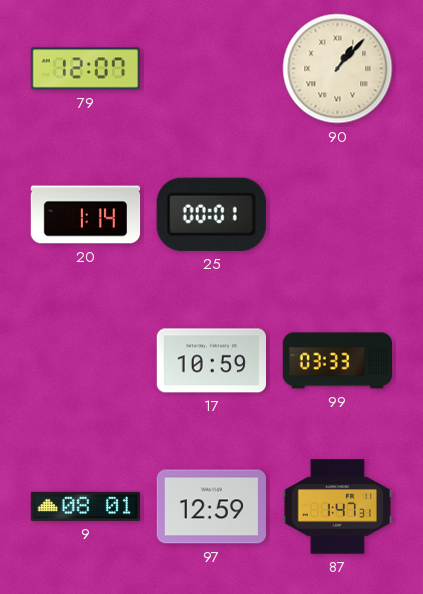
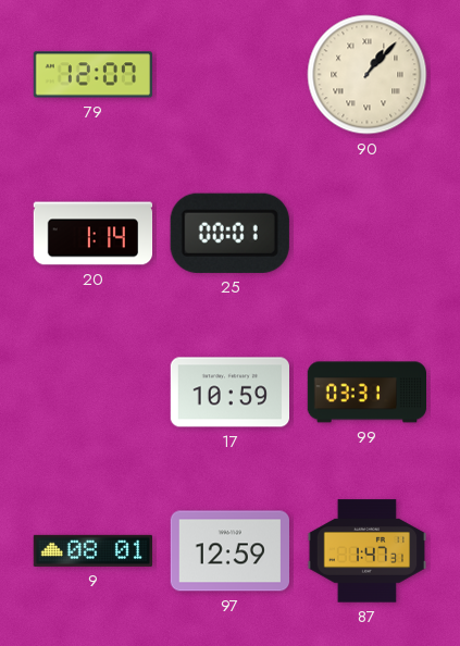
99: 03:33 -> 03:31 (366, 393)
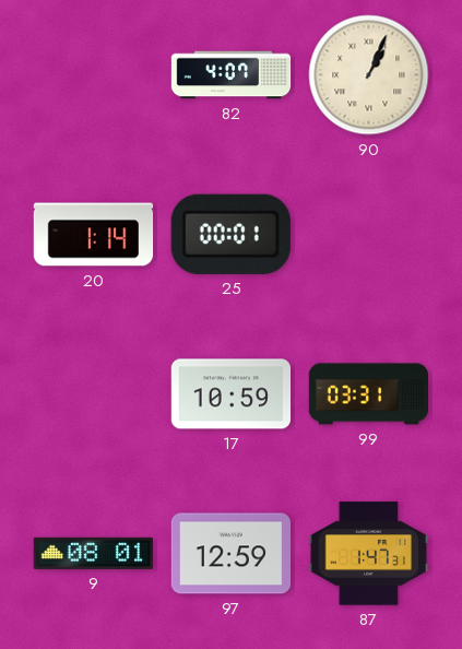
79: 12:07 -> none (92, 75)
82: none -> 4:07 (232, 75)
90: 1:07 -> 1:04 (369, 75)
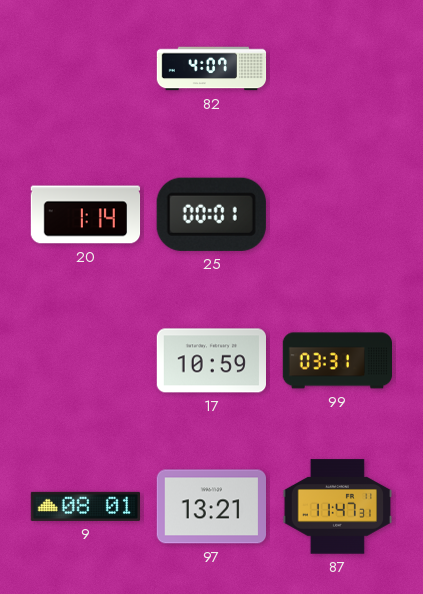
90: 1:04 -> none (369, 75)
97: 12:59 -> 13:21 (211, 507)
87: 1:47 -> 11:47 (337, 507)
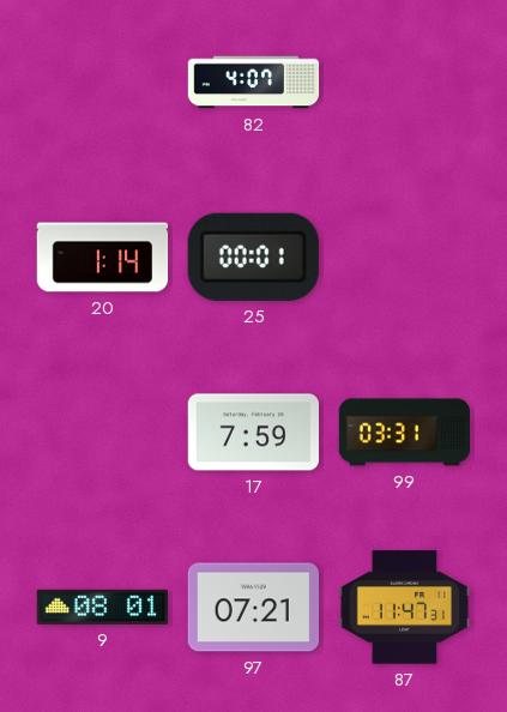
17: 10:59 -> 7:59 (253, 433)
97: 13:21 -> 07:21 (253, 608)
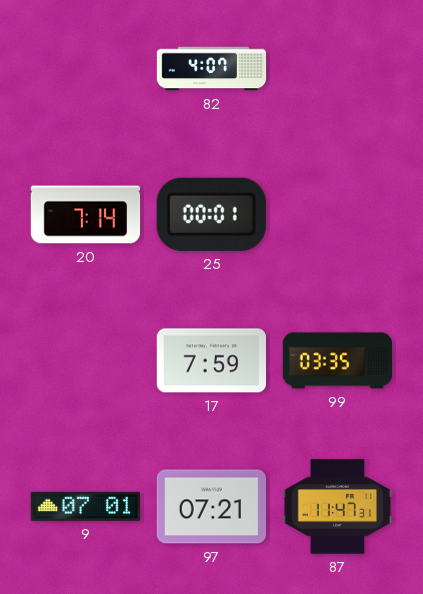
20: 1:14 -> 7:14 (86, 215)
99: 03:31 -> 03:35 (337, 361)
9: 08:01 -> 07:01 (85, 506)
